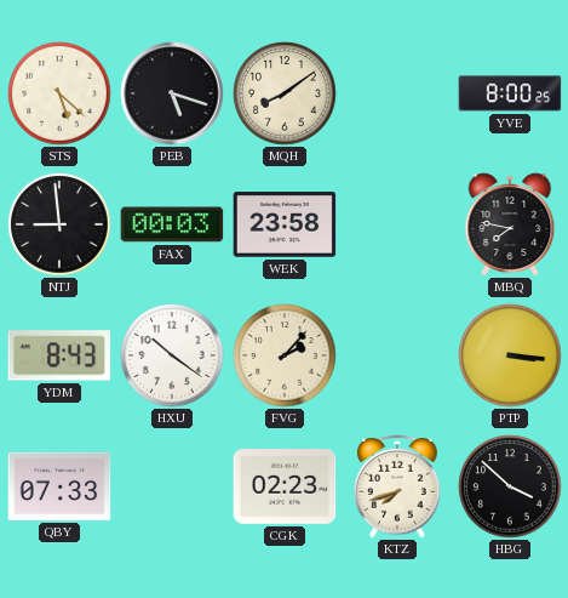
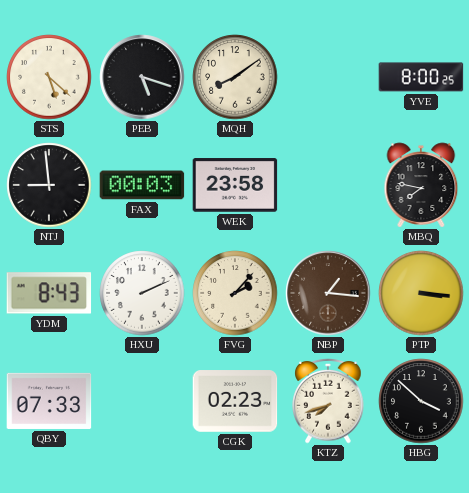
HXU: 10:21 -> 2:11 (142, 293)
NBP: none -> 1:16 (328, 293)
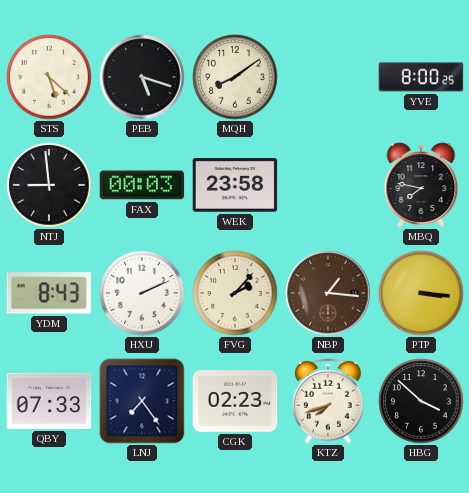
LNJ: none -> 7:24 (142, 401)
